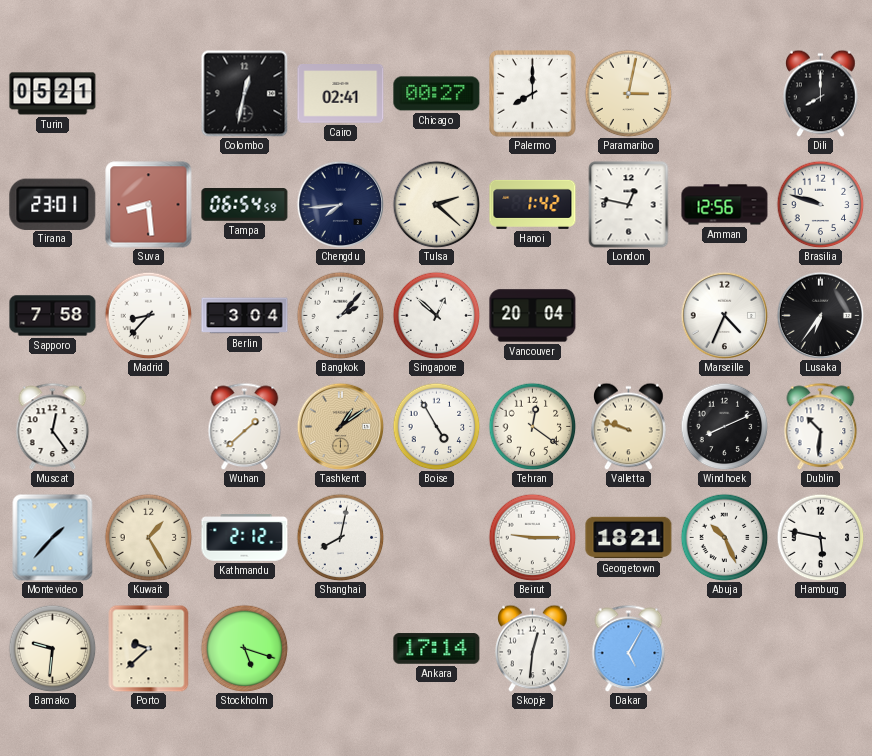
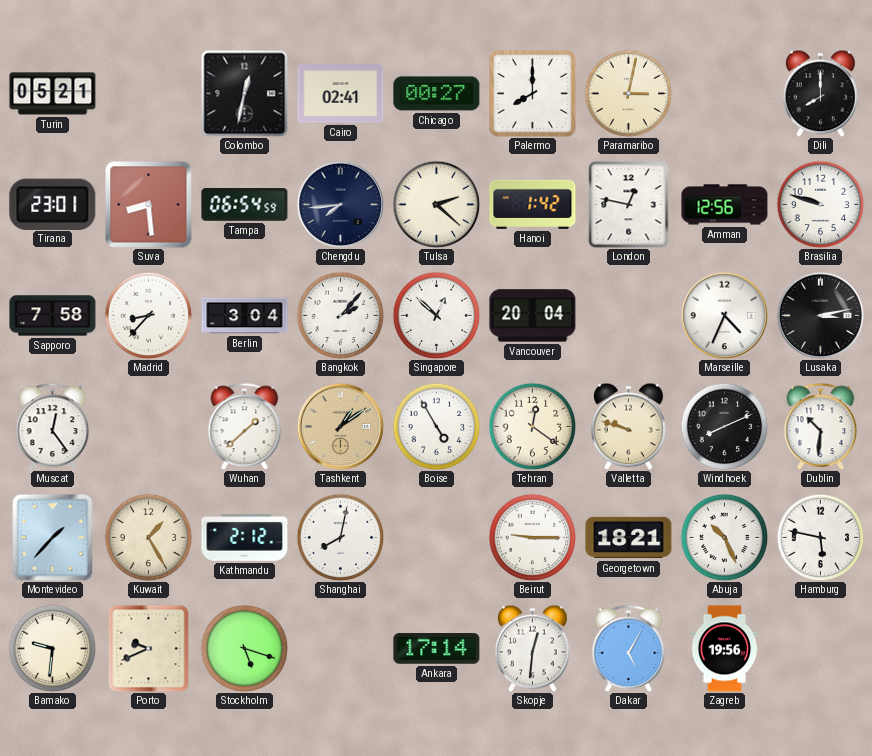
Lusaka: 6:36 -> 3:13 (820, 315)
Porto: 9:38 -> 9:41 (149, 648)
Zagreb: none -> 19:56 (725, 649)
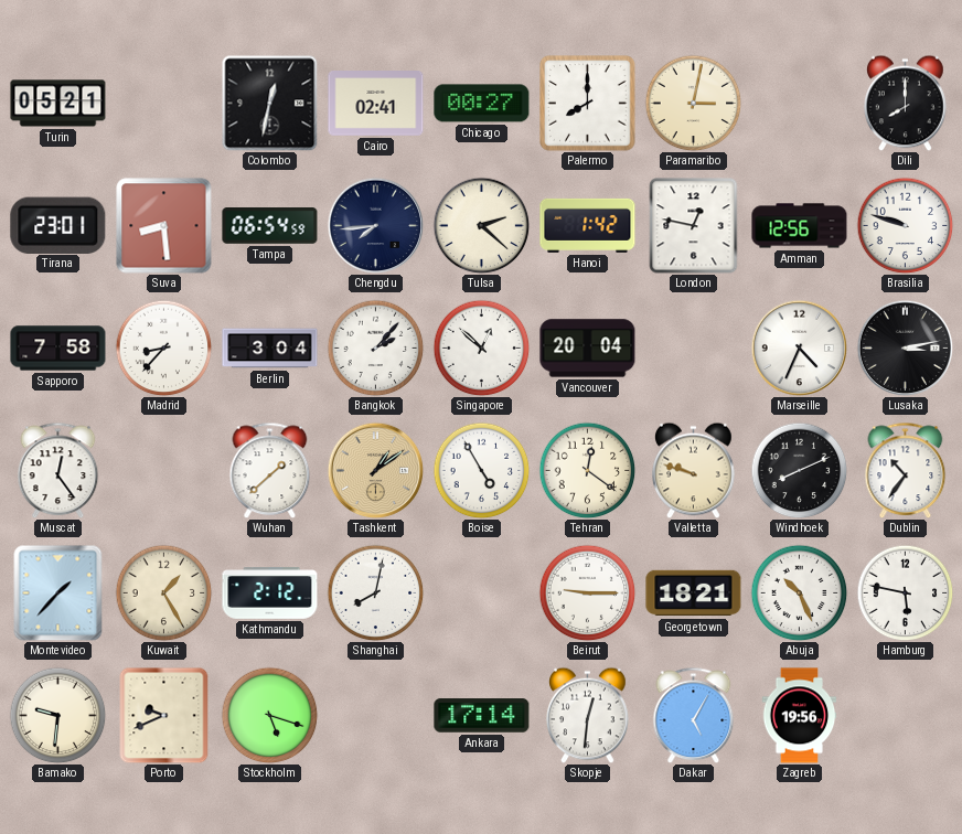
Dublin: 10:31 -> 10:36 (906, 470)
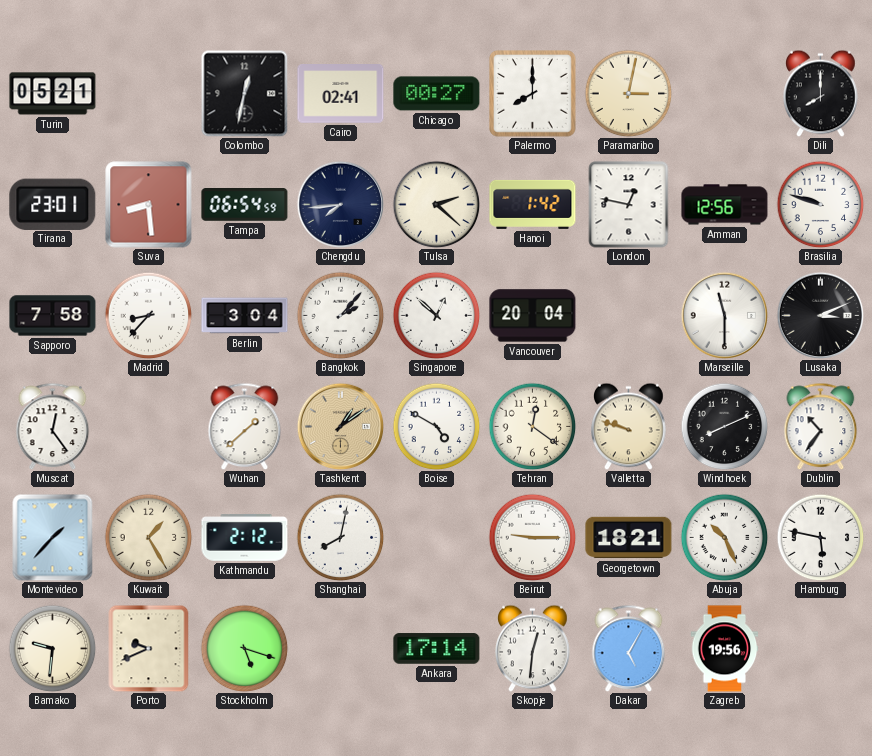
Marseille: 4:34 -> 11:30 (724, 315)
Lusaka: 3:13 -> 3:11 (820, 315)
Boise: 4:55 -> 4:50 (436, 426)
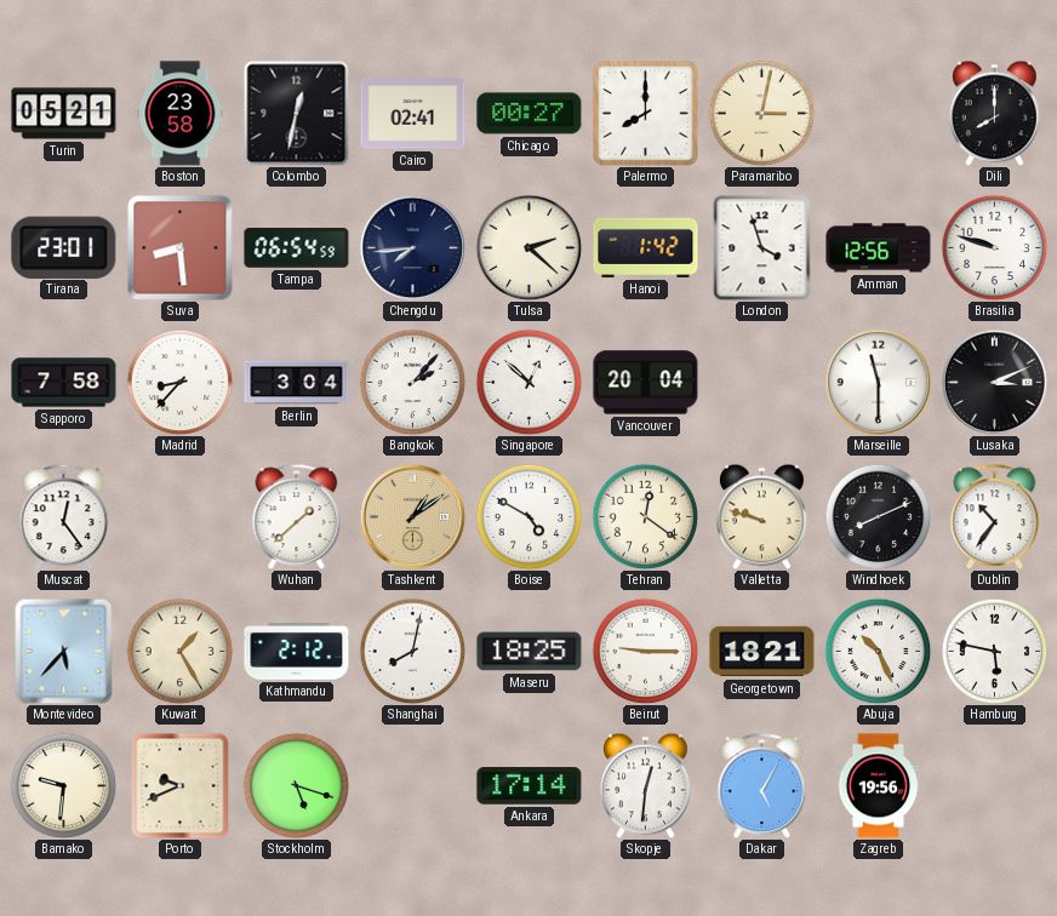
Boston: none -> 23:58 (181, 114)
London: 12:47 -> 3:57 (762, 248)
Montevideo: 1:37 -> 5:37 (64, 651)
Maseru: none -> 18:25 (530, 652)
